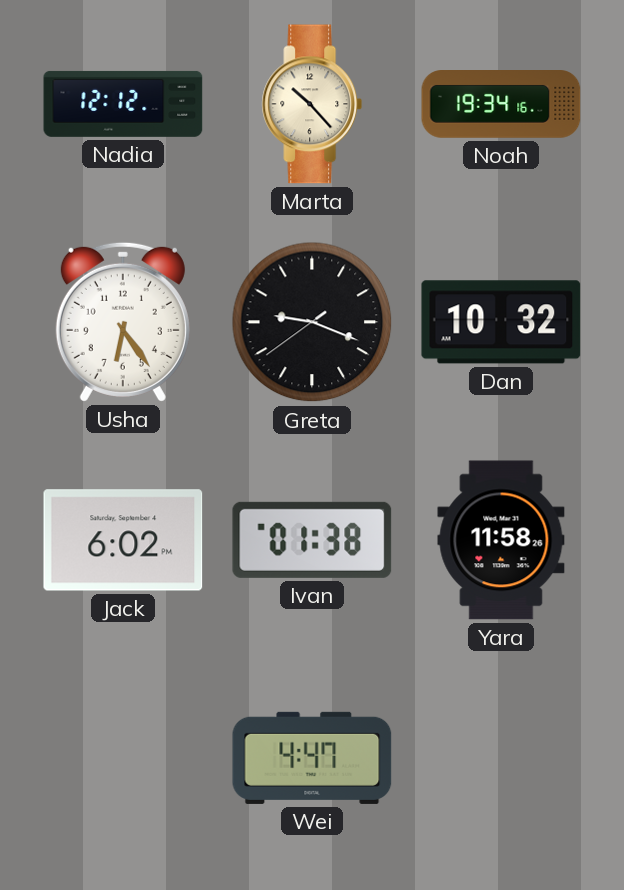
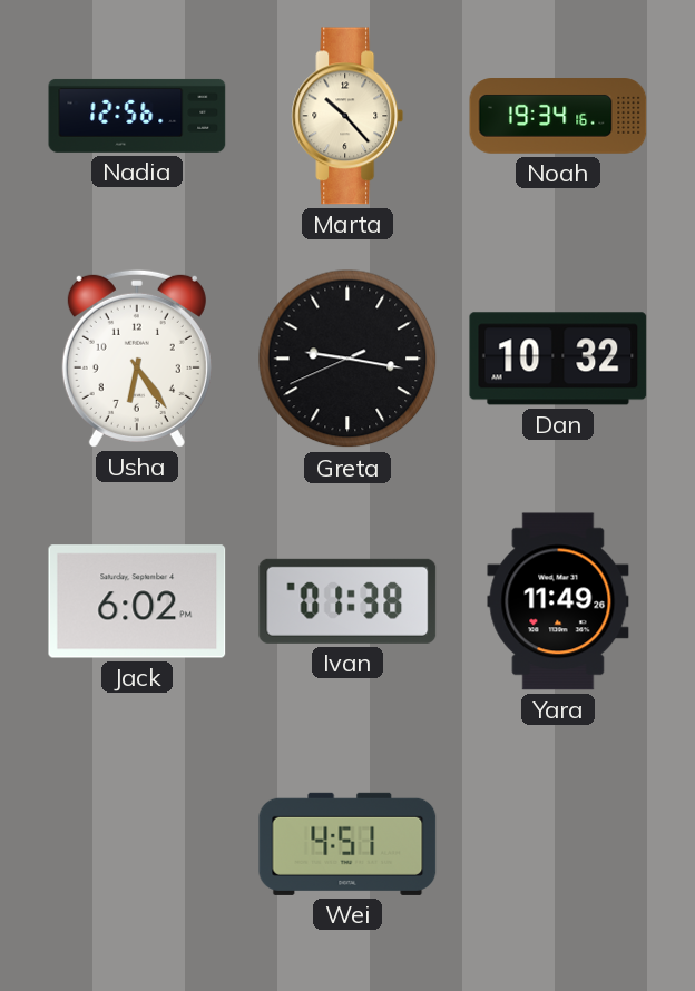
Nadia: 12:12 -> 12:56 (137, 116)
Greta: 9:18 -> 9:16 (347, 359)
Yara: 11:58 -> 11:49 (558, 601)
Wei: 4:47 -> 4:51 (347, 844)
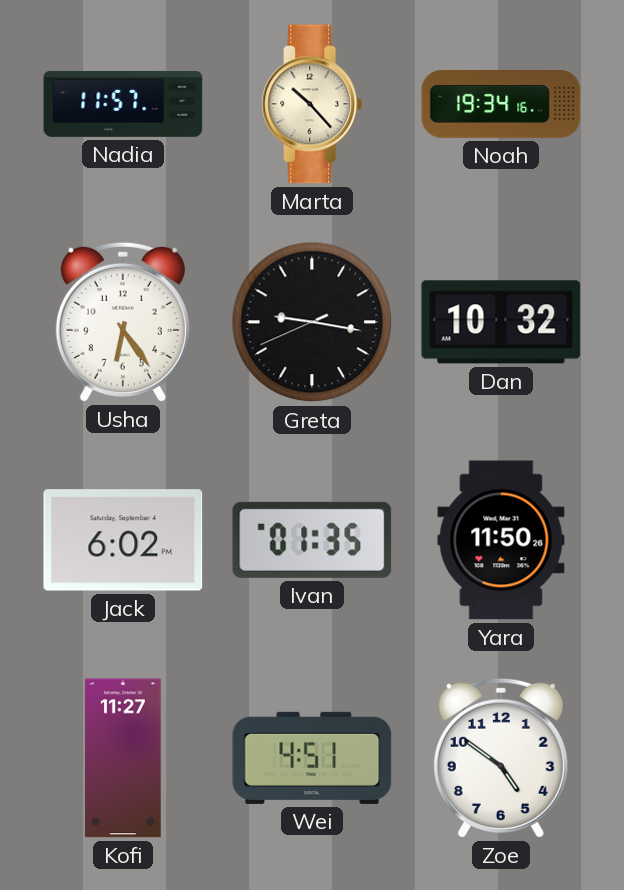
Nadia: 12:56 -> 11:57 (123, 104)
Ivan: 01:38 -> 01:35 (312, 540)
Yara: 11:49 -> 11:50 (501, 540)
Kofi: none -> 11:27 (123, 758)
Zoe: none -> 4:51 (501, 758)
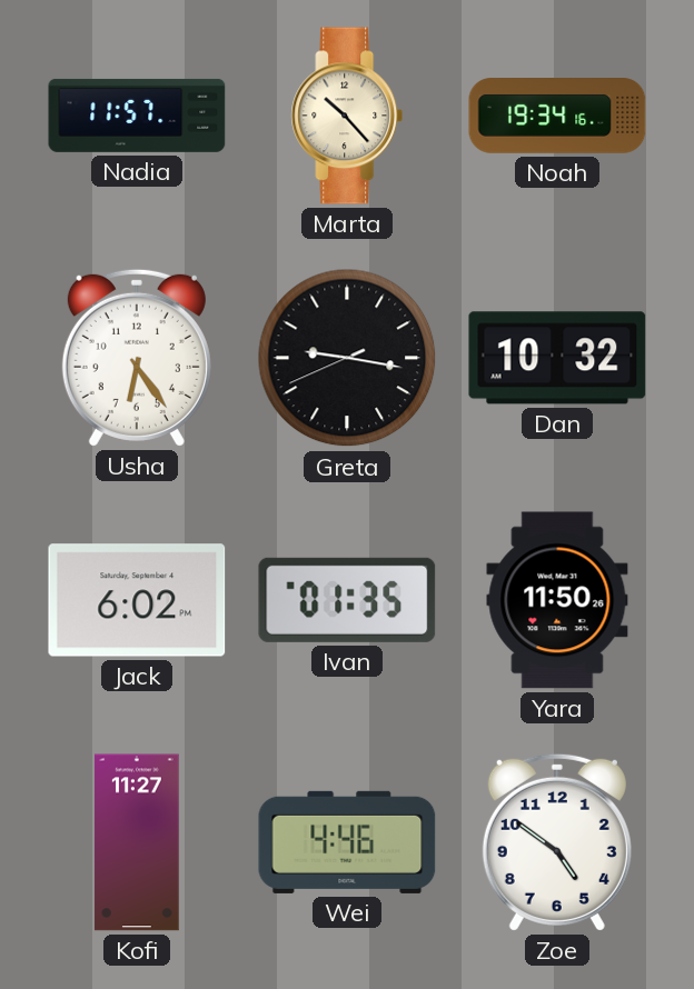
Wei: 4:51 -> 4:46 (347, 842)
